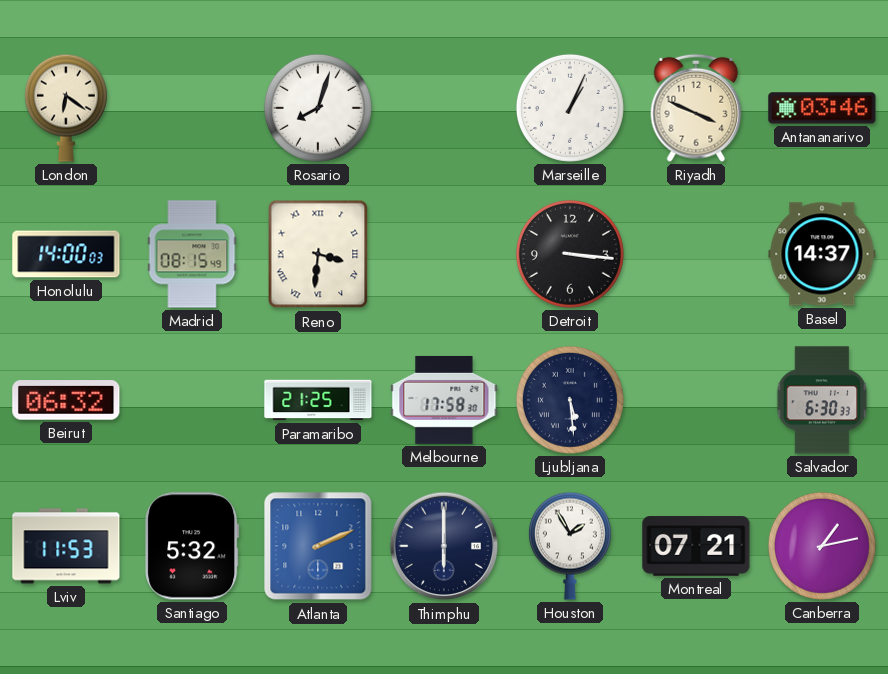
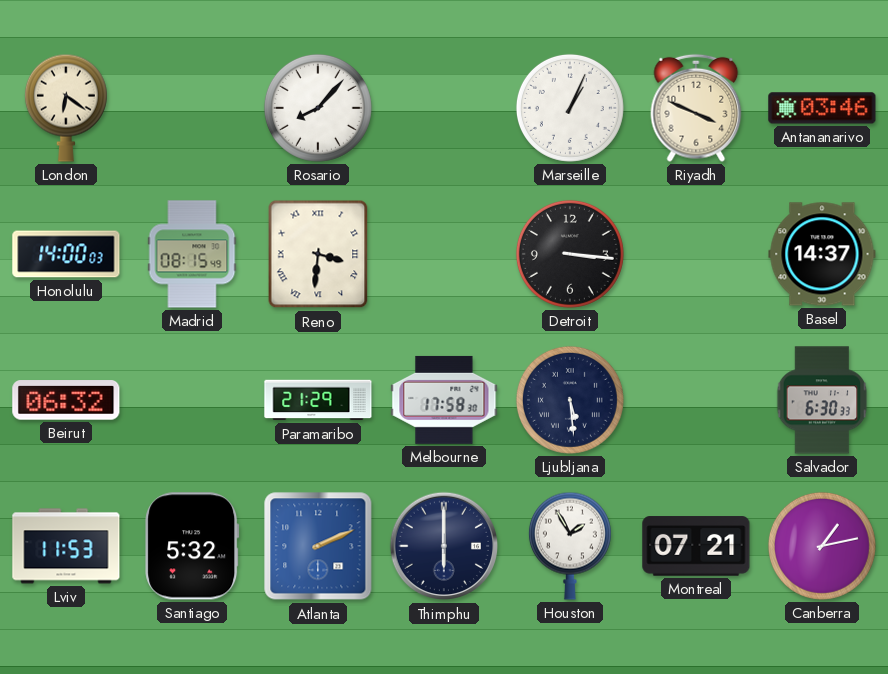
Rosario: 8:03 -> 8:07 (318, 108)
Paramaribo: 21:25 -> 21:29 (318, 400)
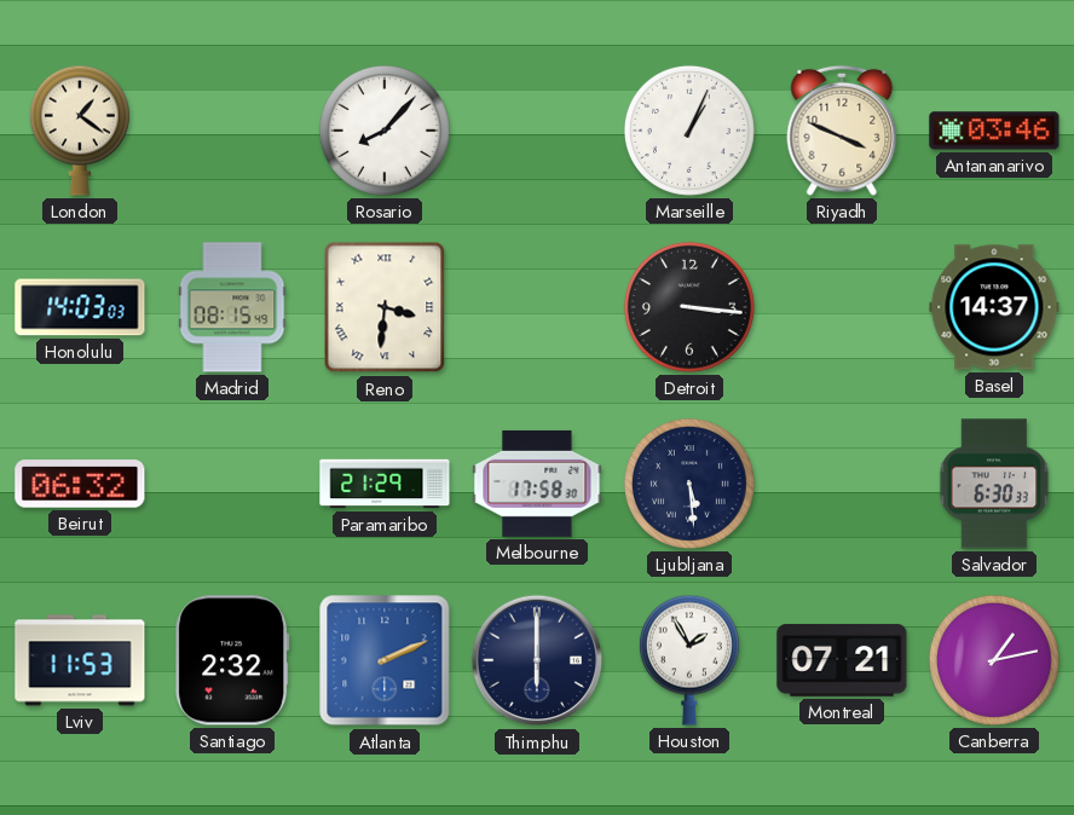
London: 6:21 -> 1:21 (80, 131)
Honolulu: 14:00 -> 14:03 (80, 307)
Santiago: 5:32 -> 2:32 (232, 660)
